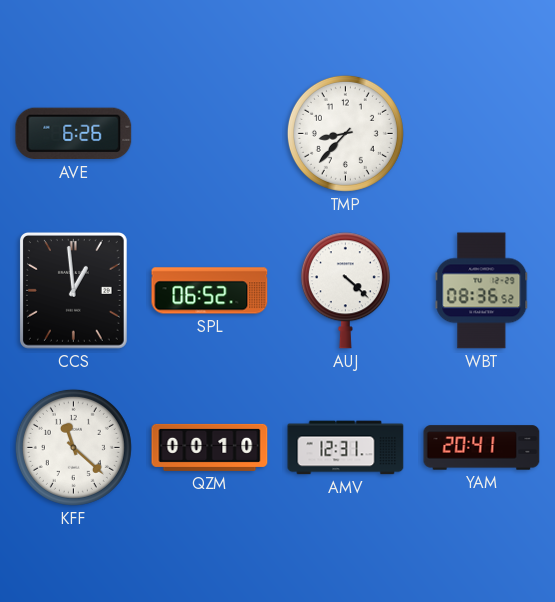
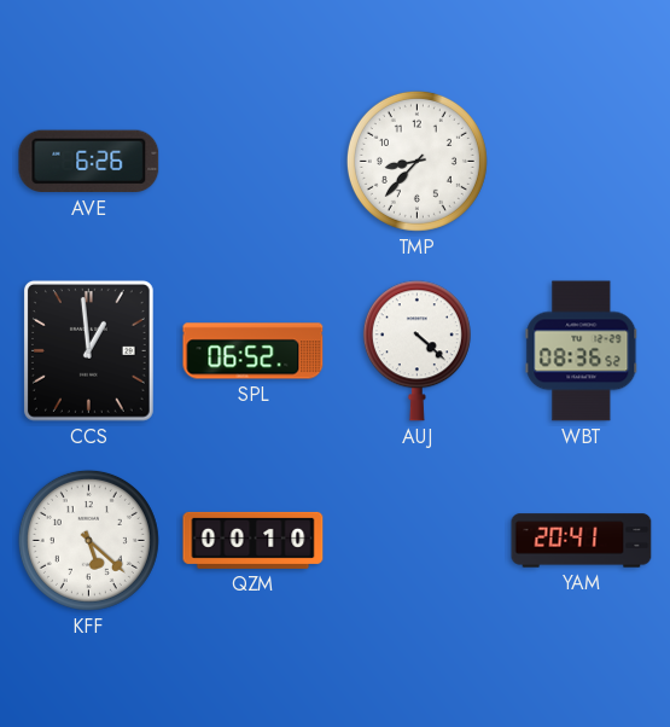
KFF: 11:22 -> 5:22 (88, 540)
AMV: 12:31 -> none (346, 448)
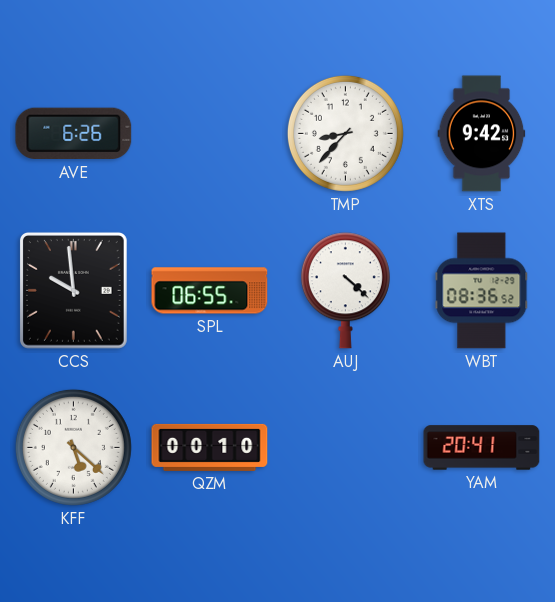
XTS: none -> 9:42 (482, 134)
CCS: 12:59 -> 9:59 (73, 291)
SPL: 06:52 -> 06:55 (210, 291)
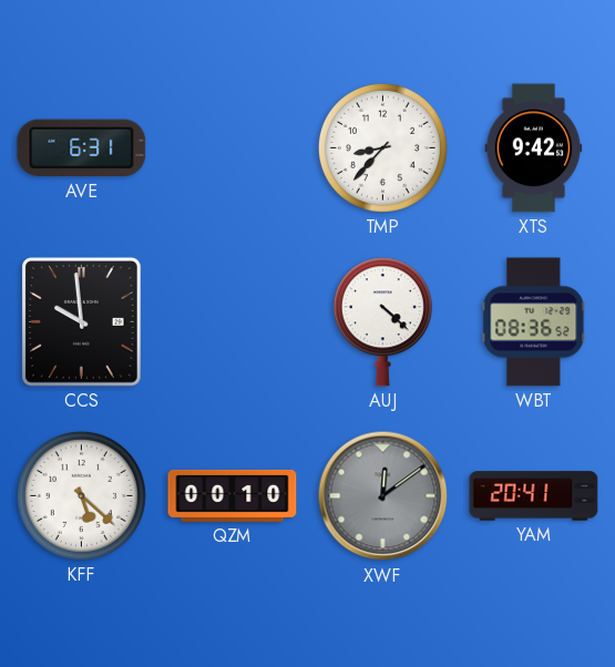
AVE: 6:26 -> 6:31 (82, 148)
SPL: 06:55 -> none (210, 291)
XWF: none -> 12:09 (383, 496)
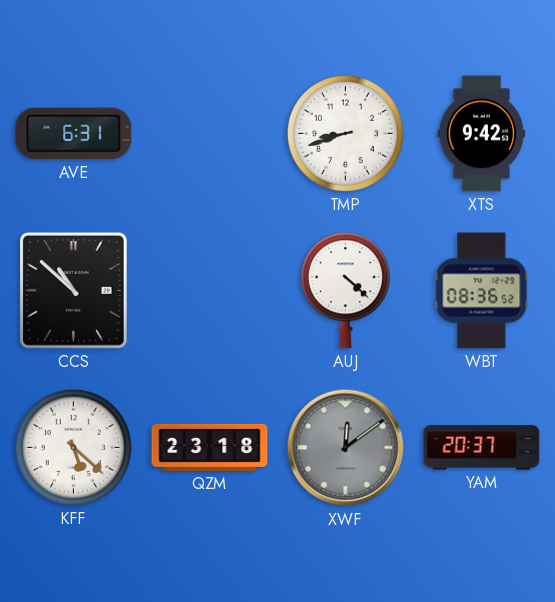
TMP: 8:37 -> 8:42 (345, 133)
CCS: 9:59 -> 10:52 (73, 291)
QZM: 00:10 -> 23:18 (210, 447)
YAM: 20:41 -> 20:37 (482, 448)
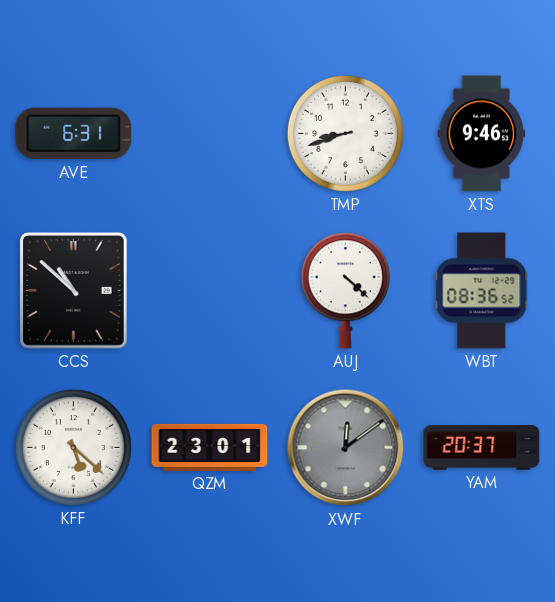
XTS: 9:42 -> 9:46 (482, 134)
QZM: 23:18 -> 23:01 (210, 447)
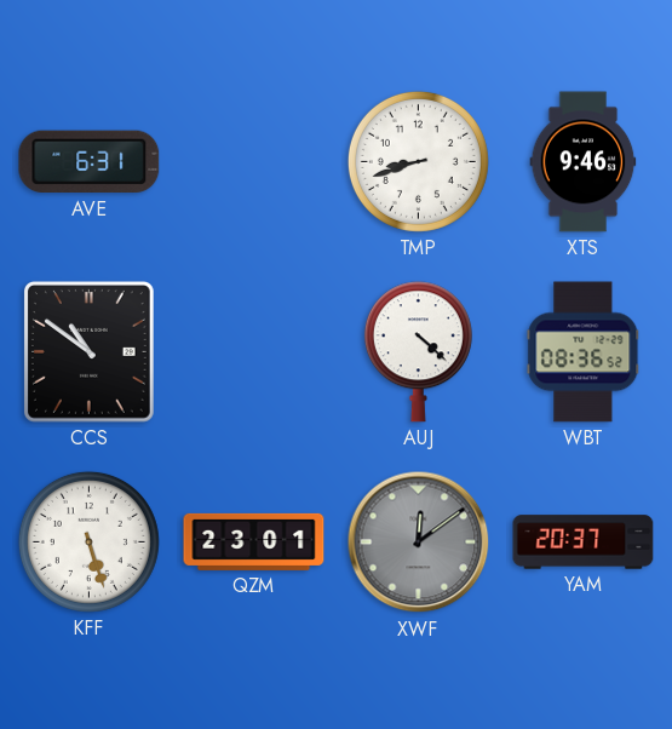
CCS: 10:52 -> 10:51 (88, 352)
KFF: 5:22 -> 5:27 (88, 541)
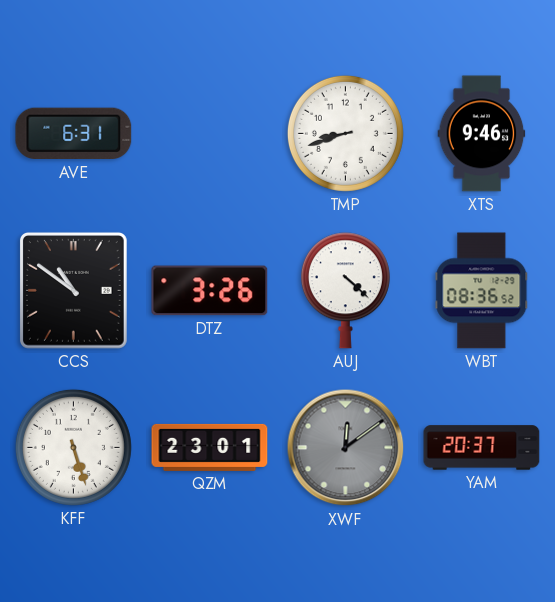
DTZ: none -> 3:26 (210, 291)
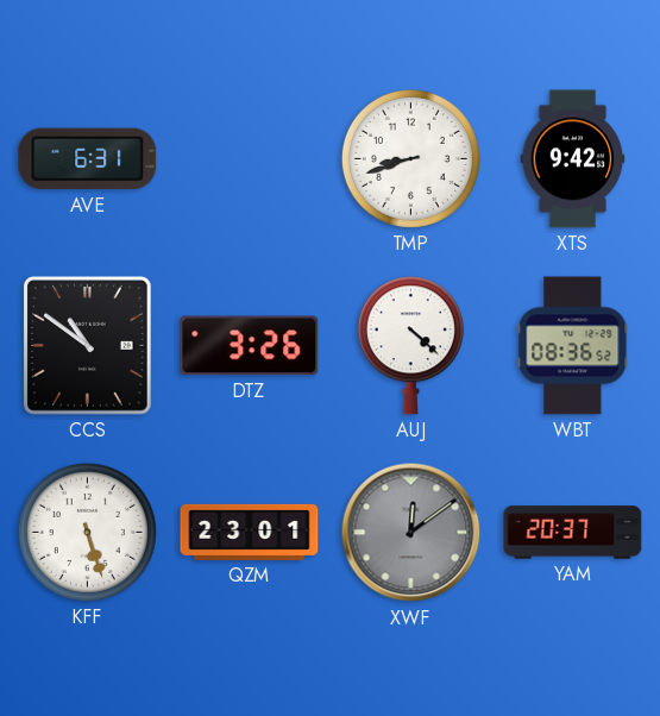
XTS: 9:46 -> 9:42 (573, 159)
